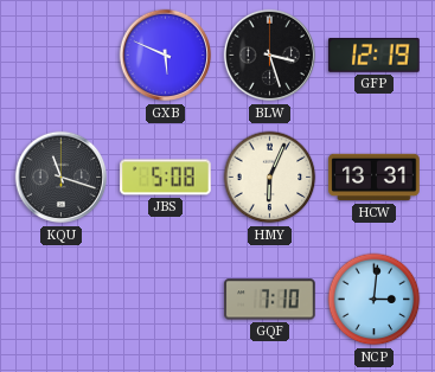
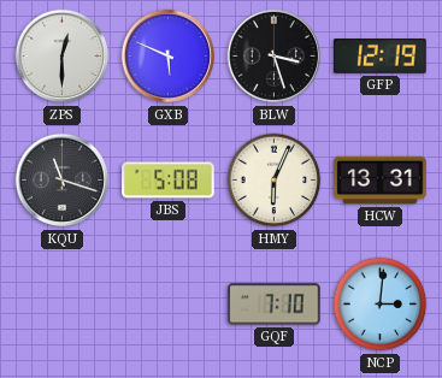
ZPS: none -> 12:30 (63, 57)
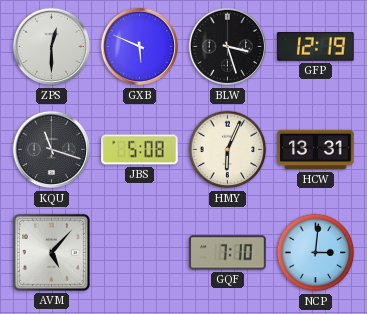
AVM: none -> 5:07 (51, 252)
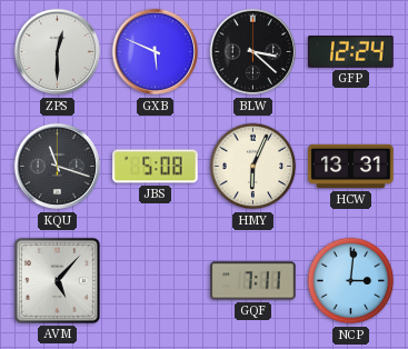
BLW: 3:27 -> 3:22 (253, 52)
GFP: 12:19 -> 12:24 (351, 52)
GQF: 7:10 -> 7:11 (253, 281)
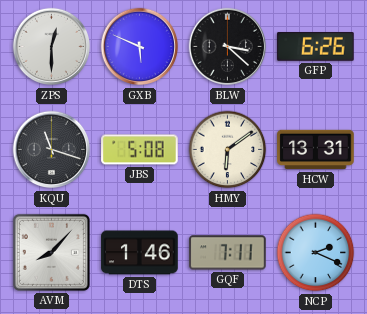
GFP: 12:24 -> 6:26 (316, 47)
HMY: 6:04 -> 6:09 (228, 150)
AVM: 5:07 -> 8:07 (51, 252)
DTS: none -> 1:46 (140, 253)
NCP: 3:01 -> 2:19 (316, 253)
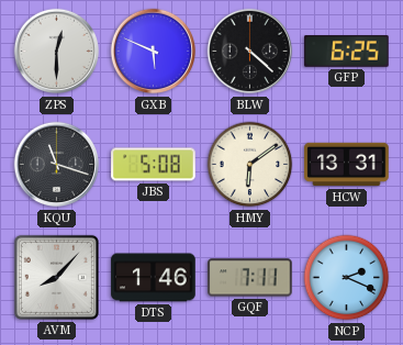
BLW: 3:22 -> 4:22 (250, 52)
GFP: 6:26 -> 6:25 (347, 52)
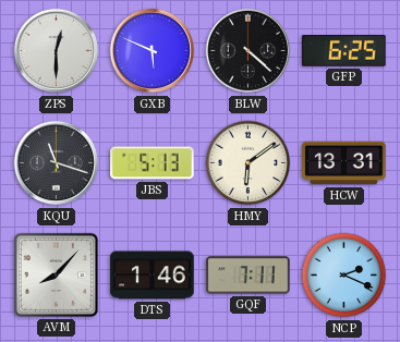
JBS: 5:08 -> 5:13 (153, 163)
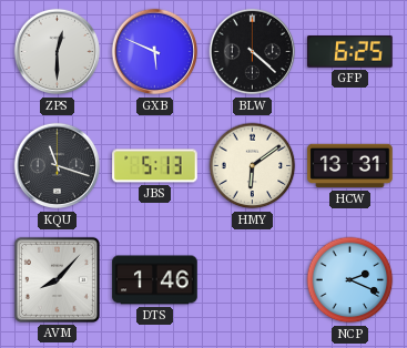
GQF: 7:11 -> none (249, 276)
